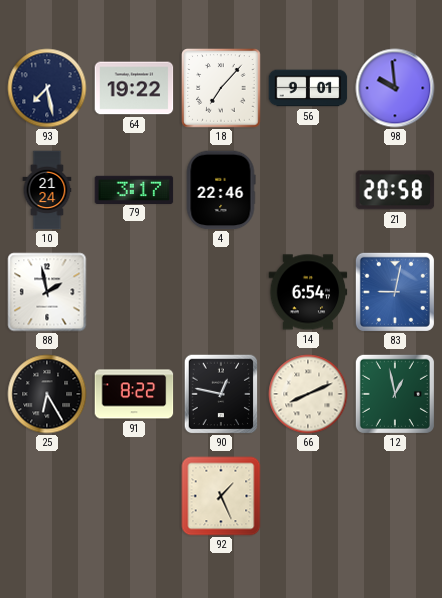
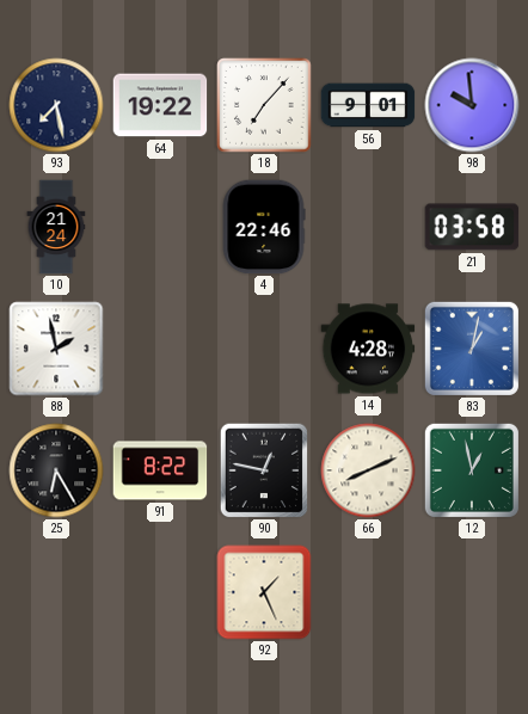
79: 3:17 -> none (134, 189)
21: 20:58 -> 03:58 (472, 227)
14: 6:54 -> 4:28 (368, 349)
83: 9:02 -> 1:02 (472, 349)
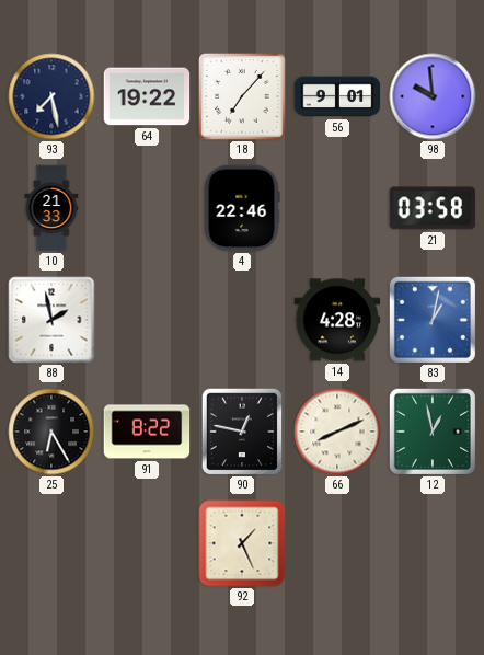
10: 21:24 -> 21:33 (51, 208)
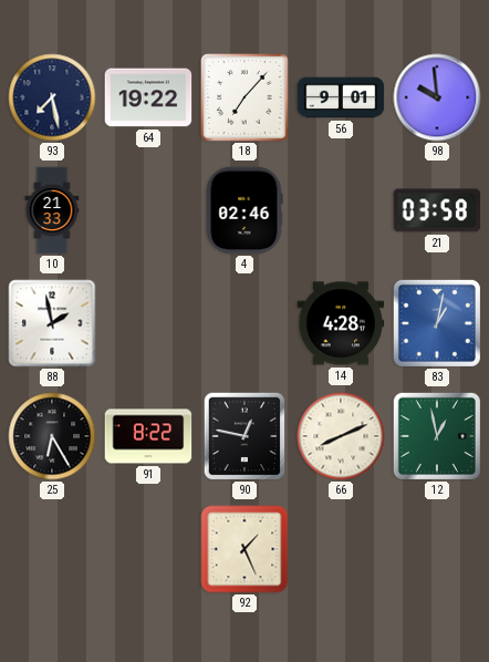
4: 22:46 -> 02:46 (245, 210)
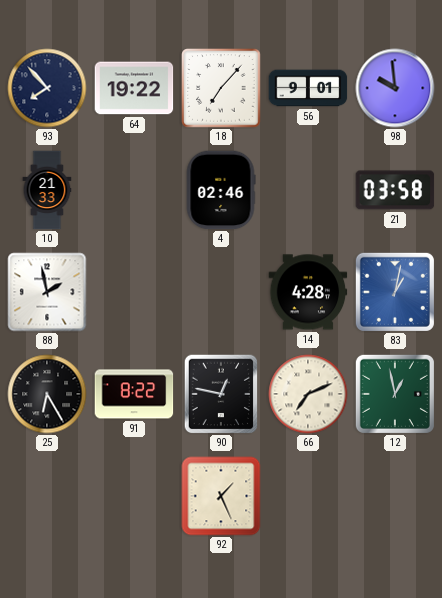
93: 7:28 -> 7:53 (47, 88)
66: 8:11 -> 7:11 (308, 394)
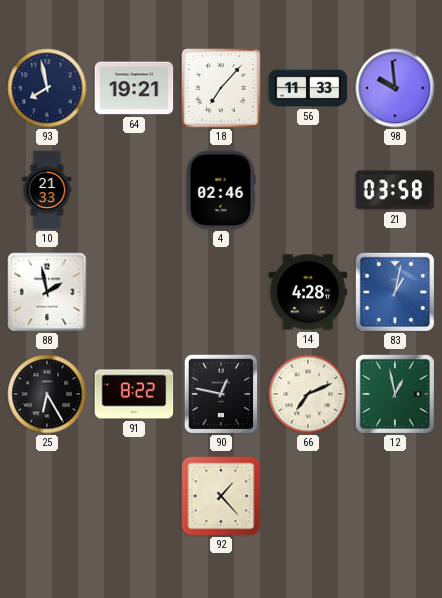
93: 7:53 -> 7:58 (47, 88)
64: 19:22 -> 19:21 (134, 88)
56: 9:01 -> 11:33 (308, 88)
92: 1:26 -> 1:23 (221, 496)
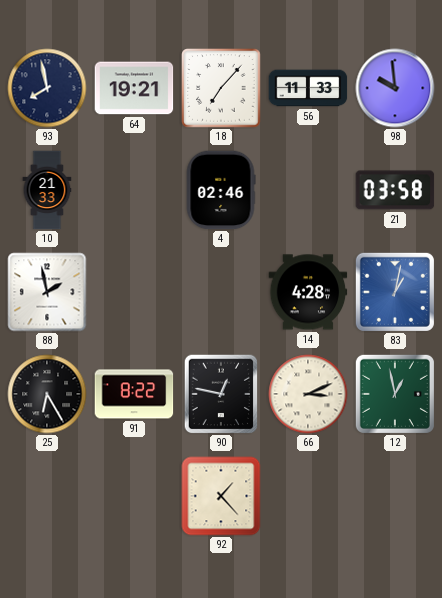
66: 7:11 -> 3:11 (308, 394)
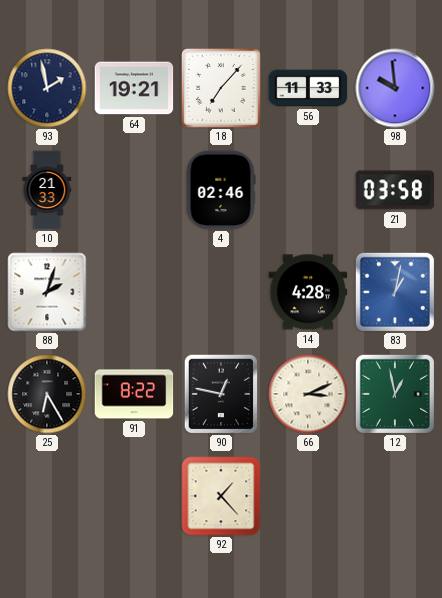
93: 7:58 -> 1:58 (47, 88)
88: 1:58 -> 2:03 (47, 292)
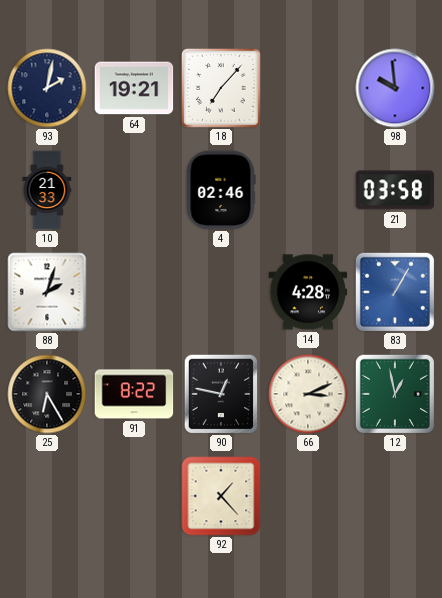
93: 1:58 -> 2:02 (47, 88)
56: 11:33 -> none (308, 88)
83: 1:02 -> 1:05 (395, 292)
